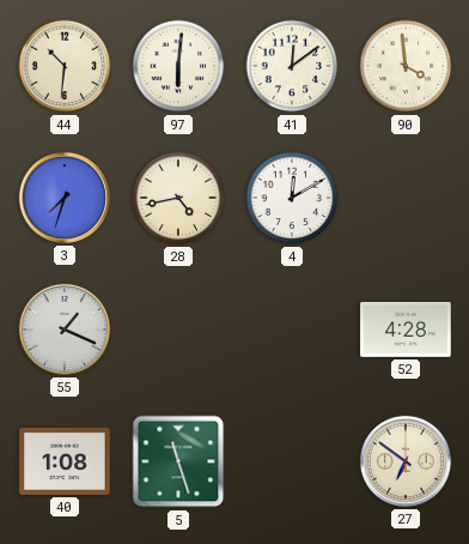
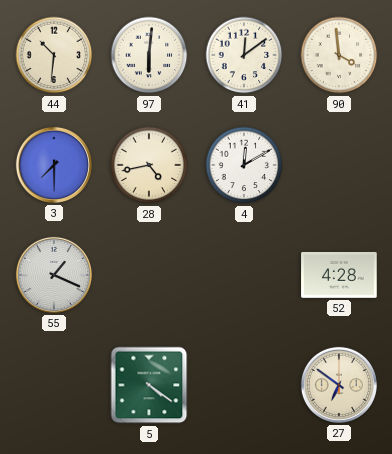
3: 7:33 -> 7:30 (54, 165)
40: 1:08 -> none (65, 461)
5: 11:27 -> 4:21 (149, 385)
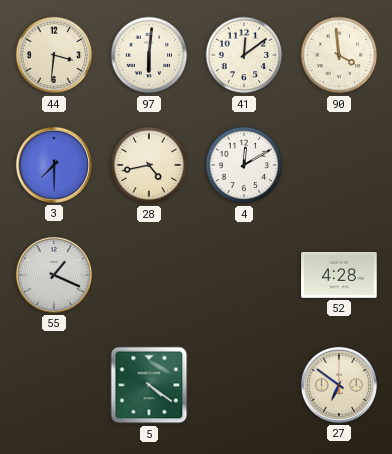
44: 10:31 -> 3:31 (54, 55)
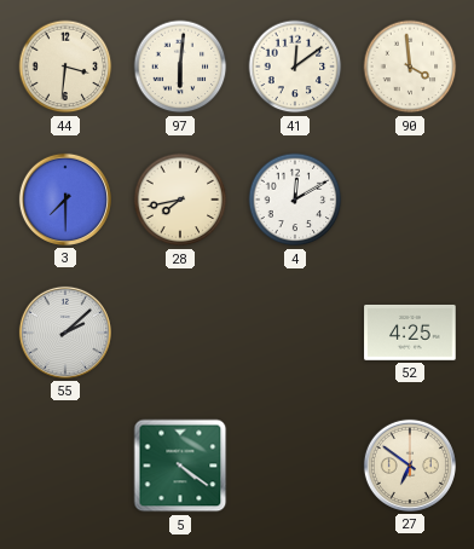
28: 4:43 -> 7:43 (180, 200)
55: 1:19 -> 2:08 (65, 333)
52: 4:28 -> 4:25 (410, 333)
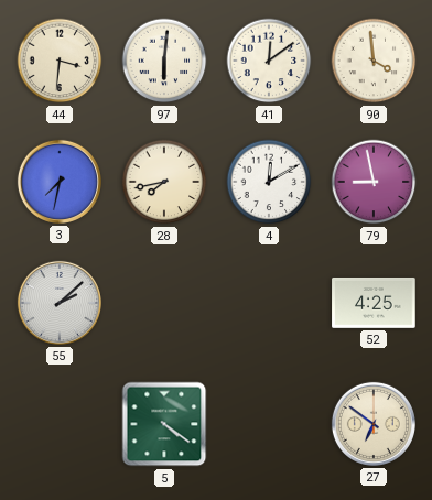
3: 7:30 -> 7:32 (60, 182)
79: none -> 8:58 (374, 182)
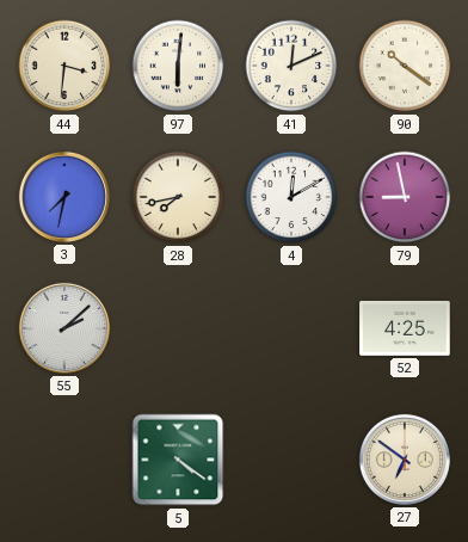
41: 12:09 -> 12:11 (291, 66)
90: 3:59 -> 10:21 (405, 66)
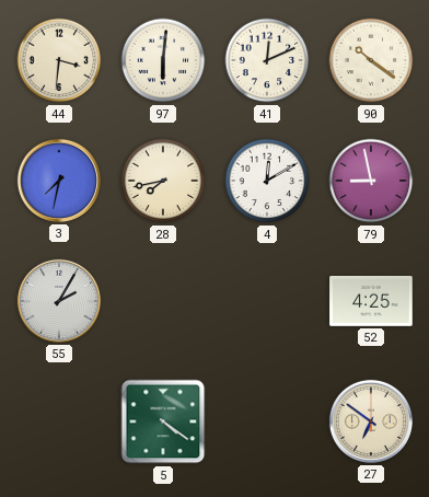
55: 2:08 -> 2:05 (59, 301)
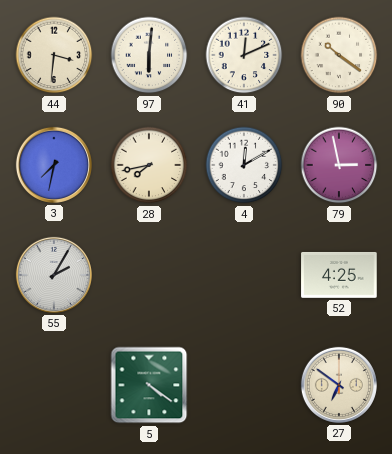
79: 8:58 -> 2:58 (339, 165)
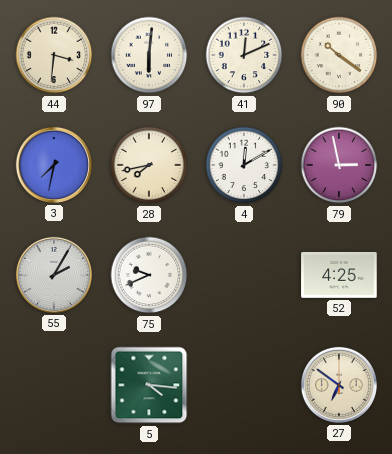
75: none -> 9:41 (149, 275)
5: 4:21 -> 4:16 (149, 385)
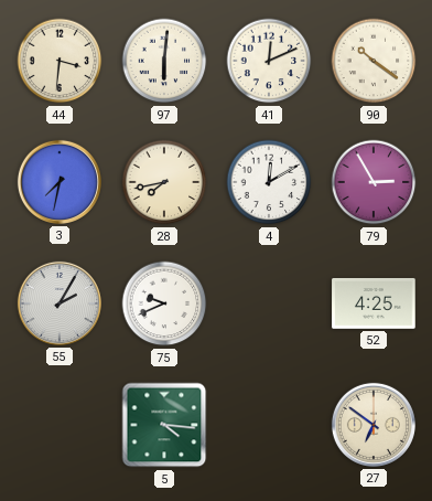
79: 2:58 -> 2:55 (374, 182)
